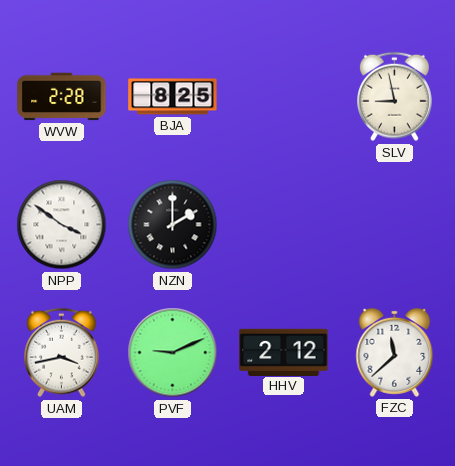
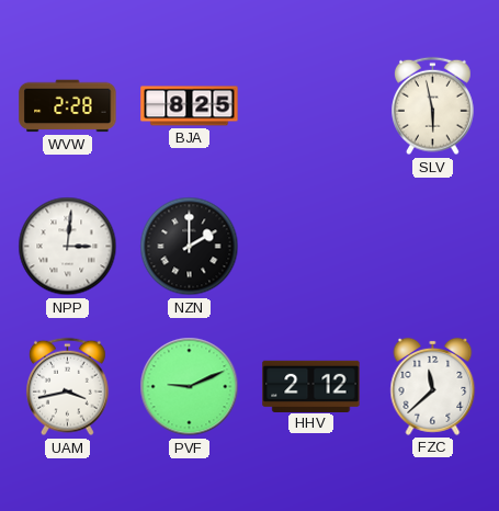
SLV: 8:58 -> 5:58 (433, 106)
NPP: 3:51 -> 3:01 (68, 247)
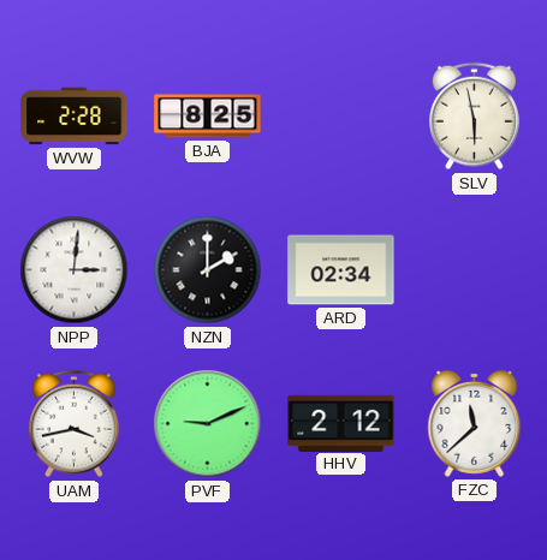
ARD: none -> 02:34 (341, 270)
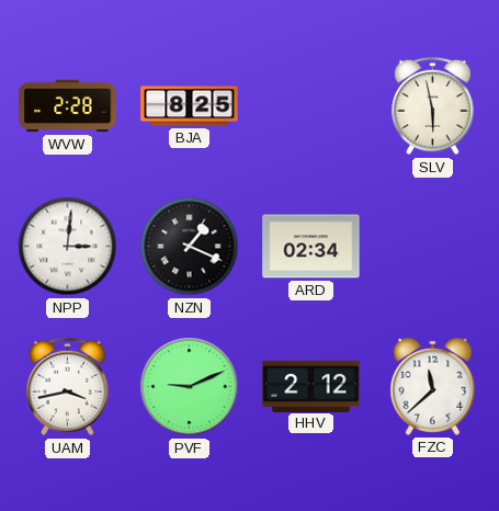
NZN: 2:00 -> 1:19 (190, 247)
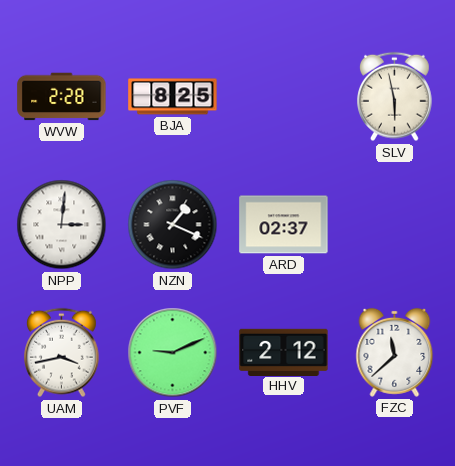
ARD: 02:34 -> 02:37 (284, 225)
